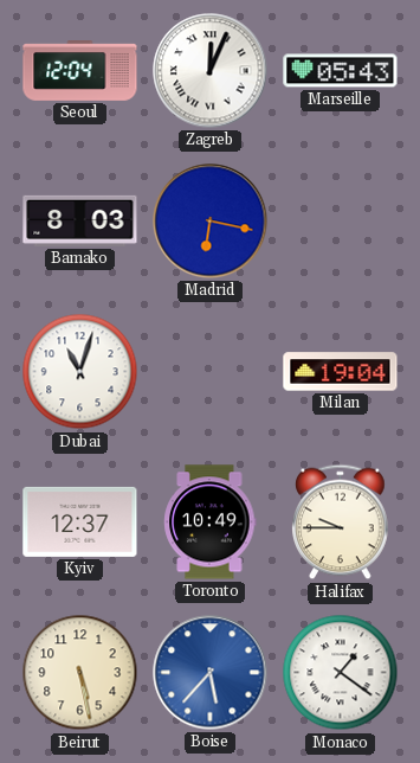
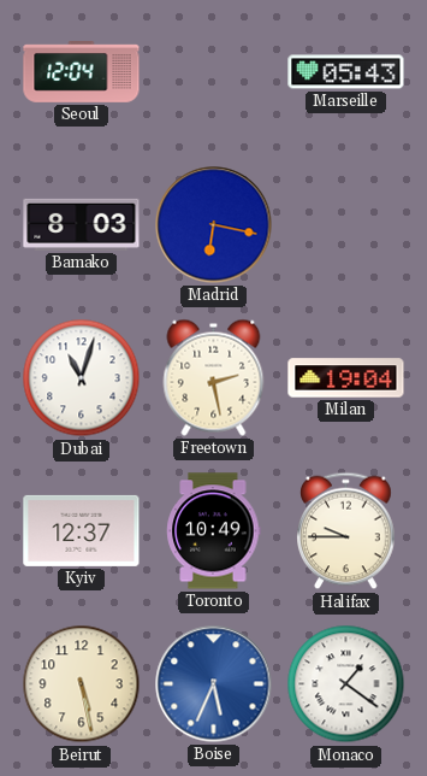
Zagreb: 12:04 -> none (211, 71)
Freetown: none -> 2:28 (214, 377)
Boise: 5:37 -> 5:34 (214, 684)
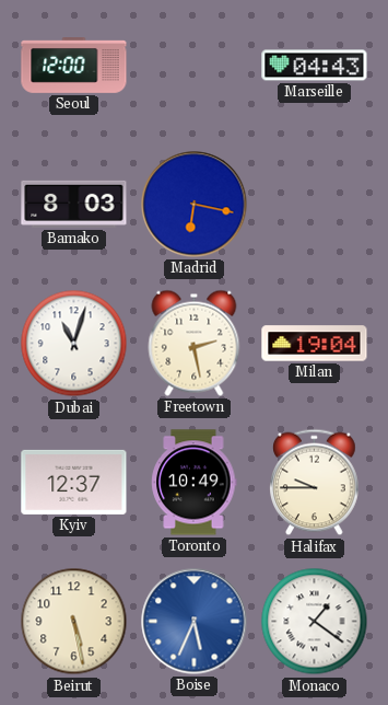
Seoul: 12:04 -> 12:00 (74, 66)
Marseille: 05:43 -> 04:43 (315, 66)
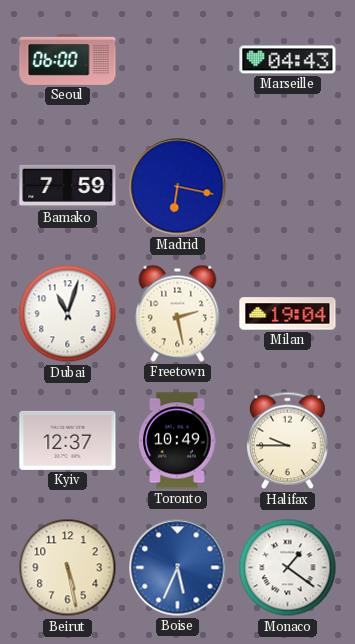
Seoul: 12:00 -> 06:00 (68, 60)
Bamako: 8:03 -> 7:59 (68, 186)
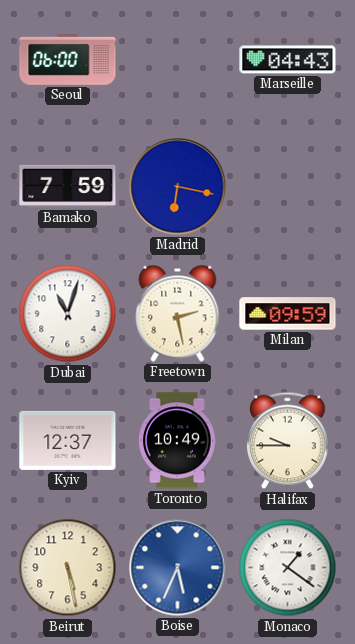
Milan: 19:04 -> 09:59 (288, 314)
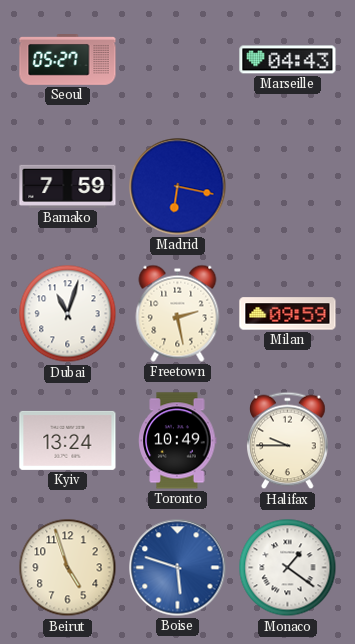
Seoul: 06:00 -> 05:27 (68, 60)
Kyiv: 12:37 -> 13:24 (68, 440)
Beirut: 5:28 -> 4:57 (68, 568)
Boise: 5:34 -> 5:48 (178, 568)
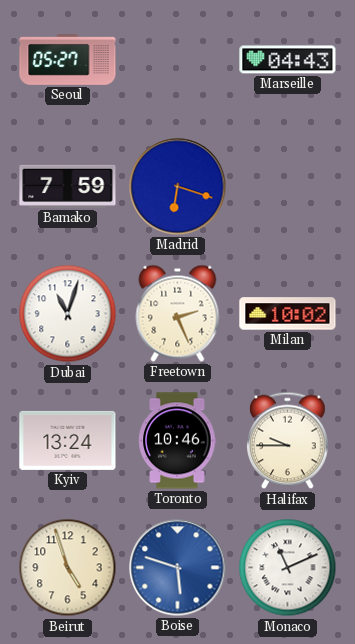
Madrid: 6:17 -> 6:18 (178, 187)
Freetown: 2:28 -> 2:26 (178, 313)
Milan: 09:59 -> 10:02 (288, 314)
Toronto: 10:49 -> 10:46 (178, 441)
Monaco: 1:21 -> 11:11 (288, 568)
